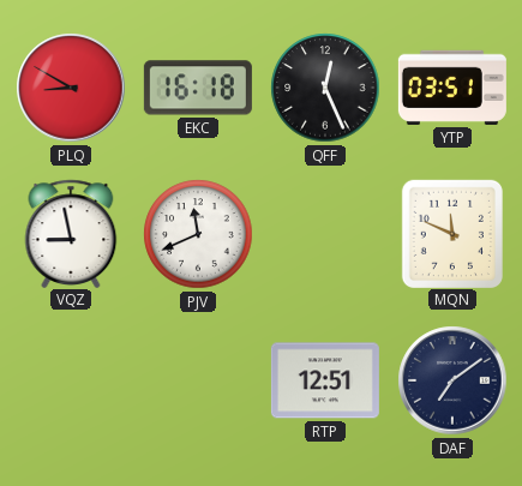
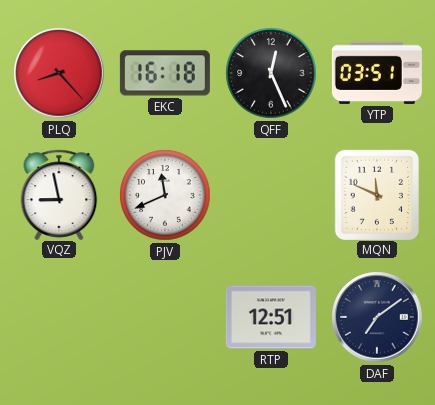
PLQ: 8:50 -> 8:23 (59, 73)
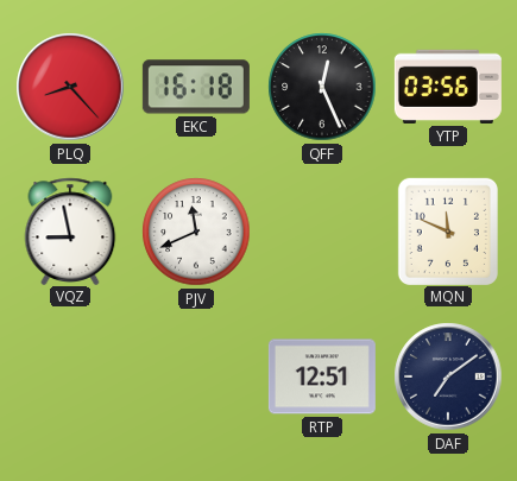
YTP: 03:51 -> 03:56 (448, 87)
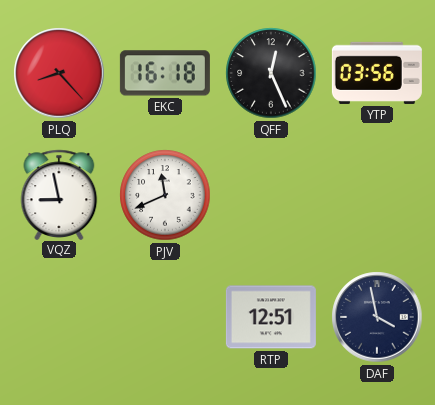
MQN: 11:49 -> none (448, 230)
DAF: 7:09 -> 3:58 (377, 317)
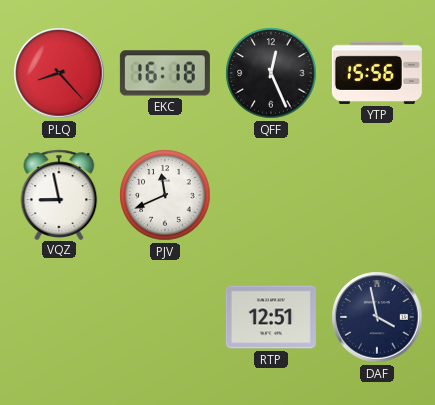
YTP: 03:56 -> 15:56 (377, 73)
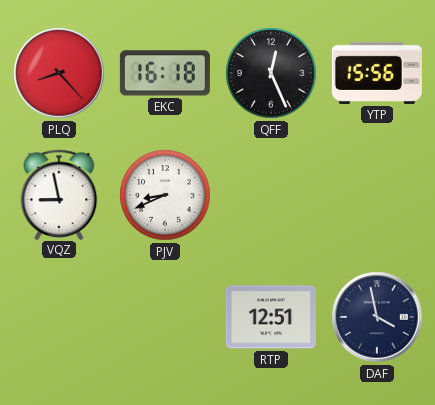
PJV: 11:41 -> 8:41 (165, 195)
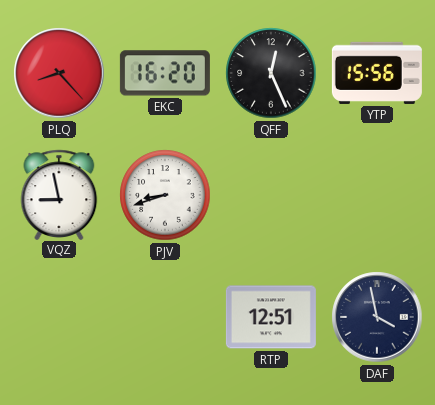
EKC: 16:18 -> 16:20 (165, 73)
PJV: 8:41 -> 8:42 (165, 195)
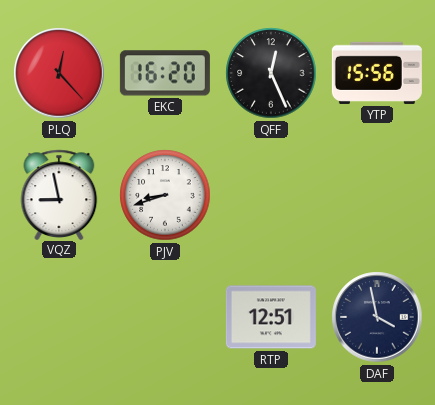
PLQ: 8:23 -> 12:23 (59, 73)
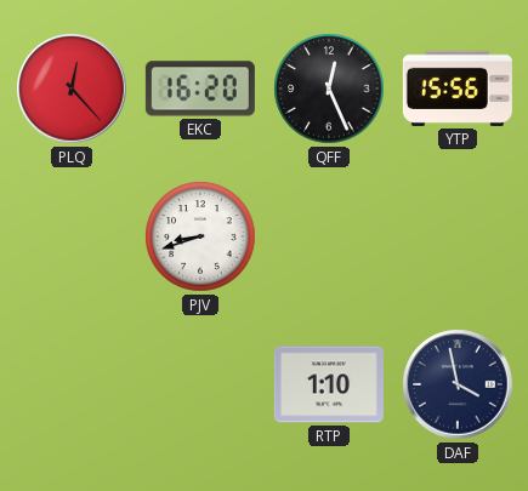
VQZ: 8:58 -> none (59, 194)
RTP: 12:51 -> 1:10 (329, 384)
